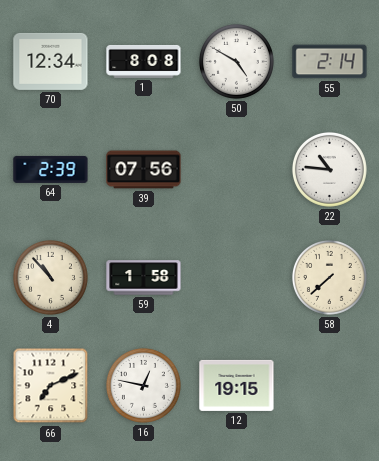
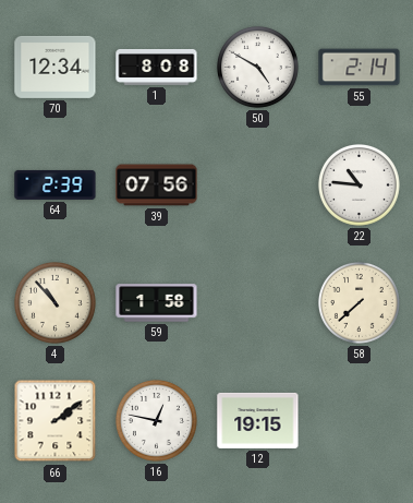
66: 7:11 -> 2:09 (56, 421)
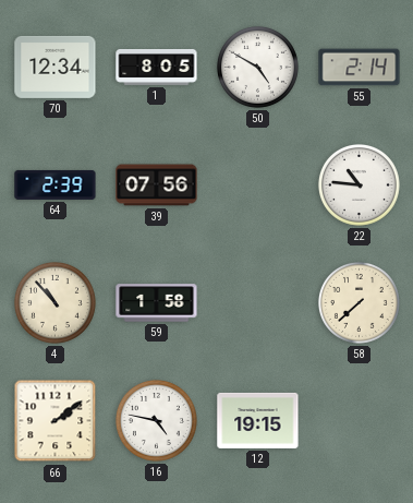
1: 8:08 -> 8:05 (157, 68)
16: 12:47 -> 4:47 (156, 420)
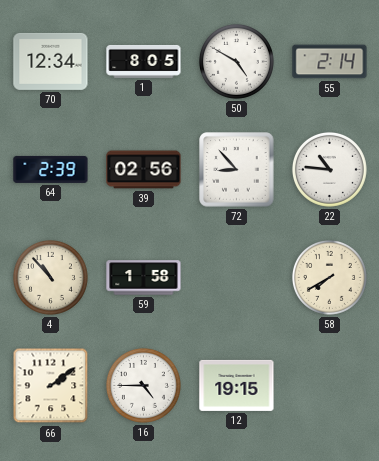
39: 07:56 -> 02:56 (144, 170)
72: none -> 8:53 (237, 170)
58: 7:38 -> 7:40 (329, 277)
16: 4:47 -> 4:45 (143, 385)
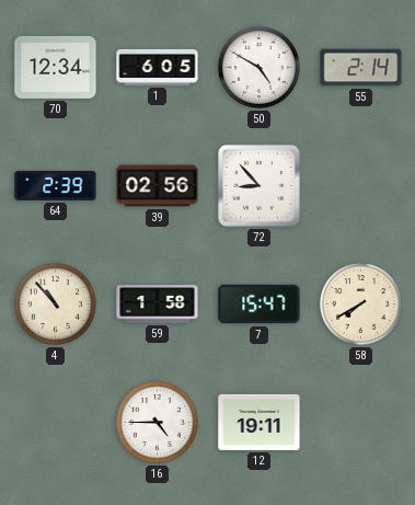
1: 8:05 -> 6:05 (158, 68)
22: 10:46 -> none (329, 169)
7: none -> 15:47 (260, 305)
66: 2:09 -> none (51, 386)
12: 19:15 -> 19:11 (260, 422)
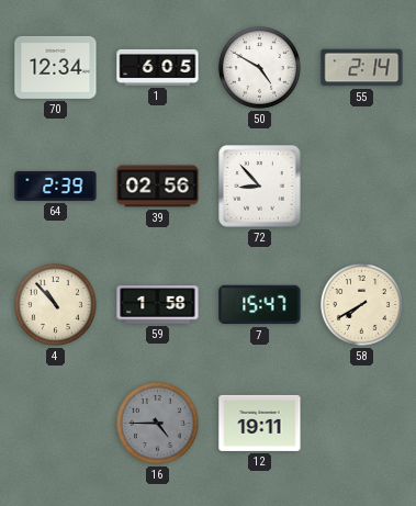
16 dial: white -> grey (157, 423)
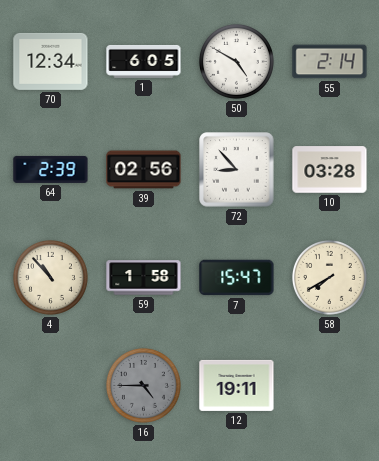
10: none -> 03:28 (330, 170)
